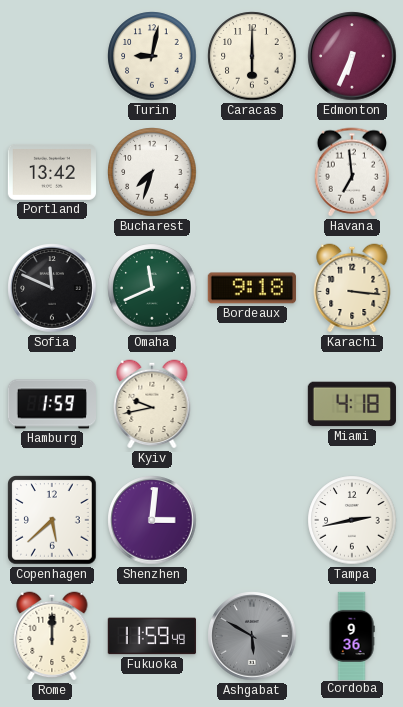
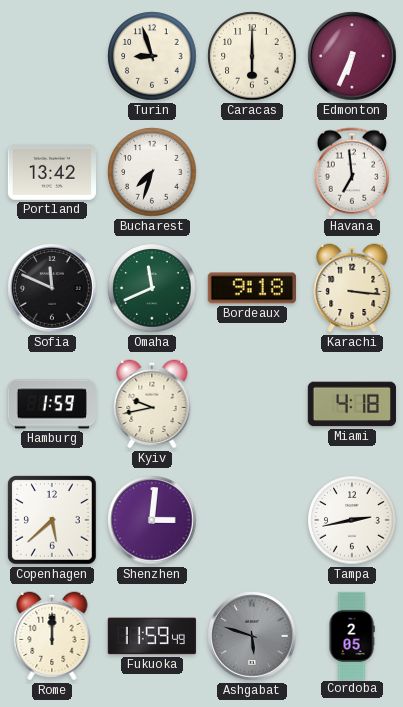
Turin: 9:02 -> 8:57 (152, 56)
Ashgabat: 5:50 -> 5:48 (252, 636)
Cordoba: 9:36 -> 2:05 (352, 635)
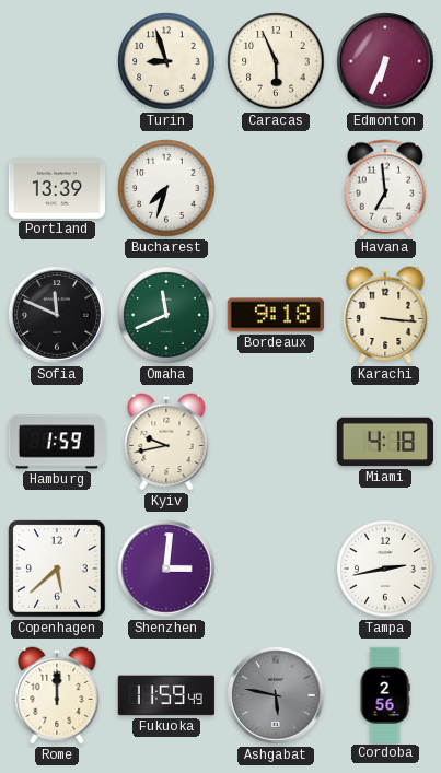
Caracas: 6:00 -> 5:56 (276, 61)
Portland: 13:42 -> 13:39 (56, 188)
Ashgabat: 5:48 -> 5:47 (276, 695)
Cordoba: 2:05 -> 2:56 (385, 694)
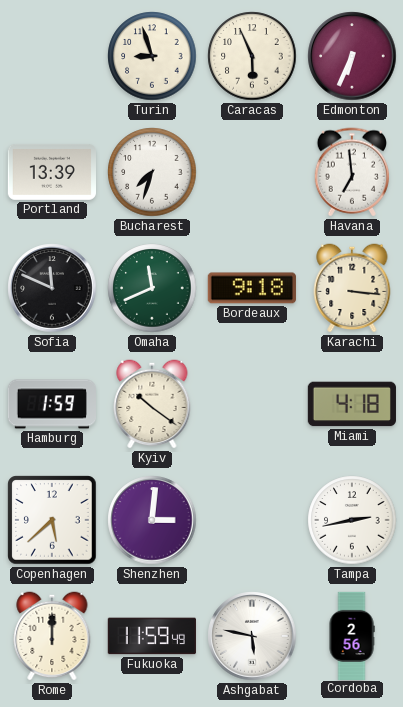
Kyiv: 9:43 -> 10:21 (152, 404)
Ashgabat dial: grey -> white (252, 636)
